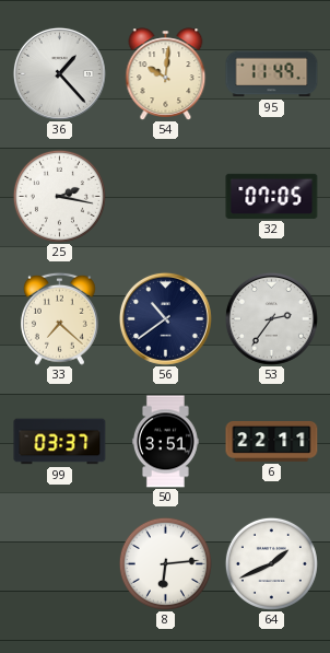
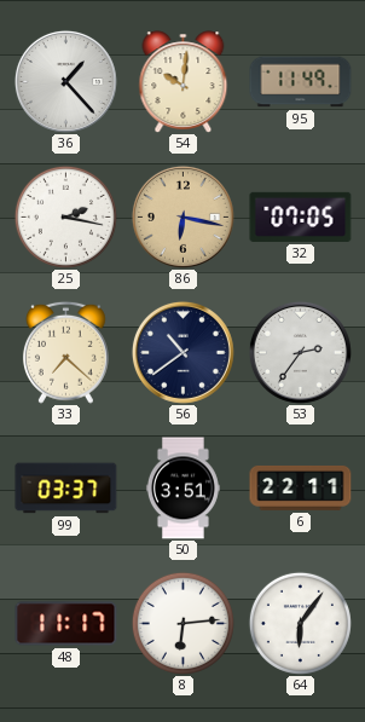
86: none -> 6:17 (182, 216)
48: none -> 11:17 (66, 624)
64: 1:41 -> 6:06 (300, 623)
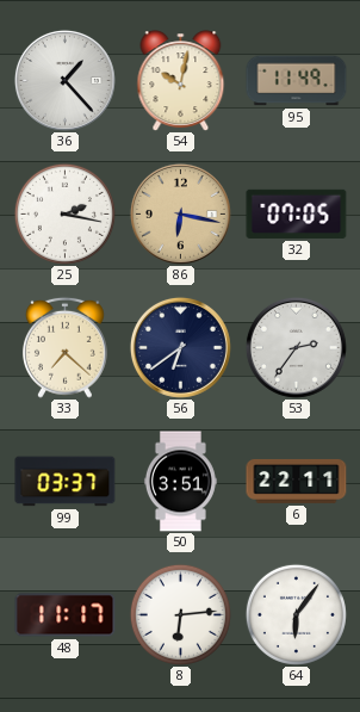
54: 10:01 -> 10:02 (181, 81)
56: 10:39 -> 6:39 (180, 347)
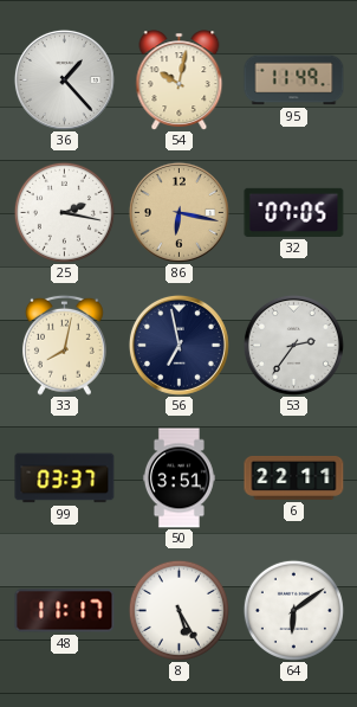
33: 7:22 -> 8:02 (64, 345)
56: 6:39 -> 6:58 (178, 345)
8: 6:14 -> 5:25 (178, 610)
64: 6:06 -> 6:09 (293, 610)
